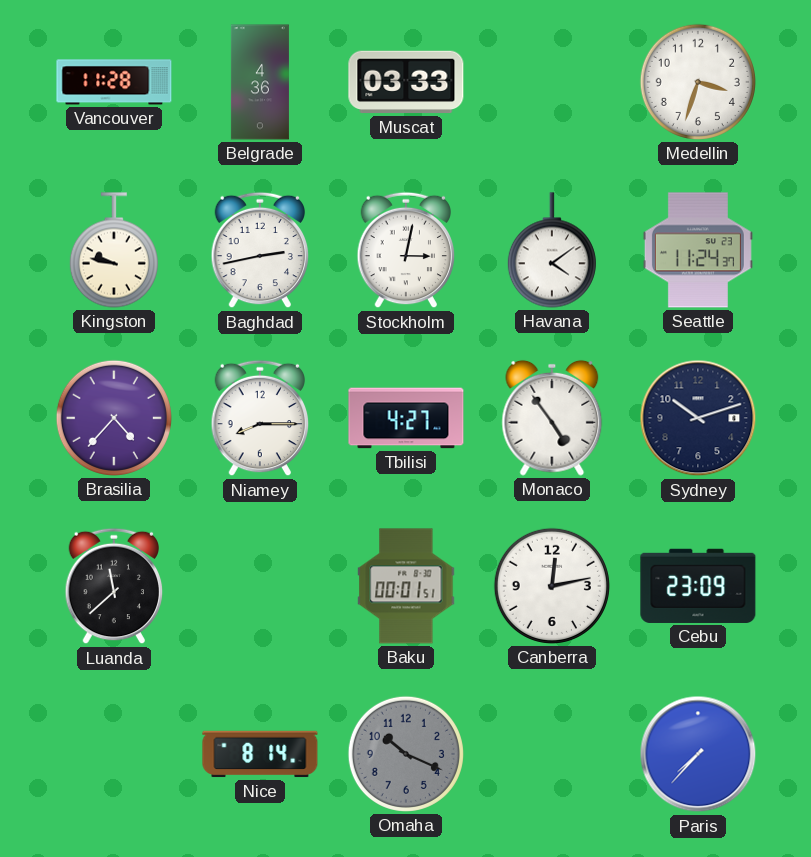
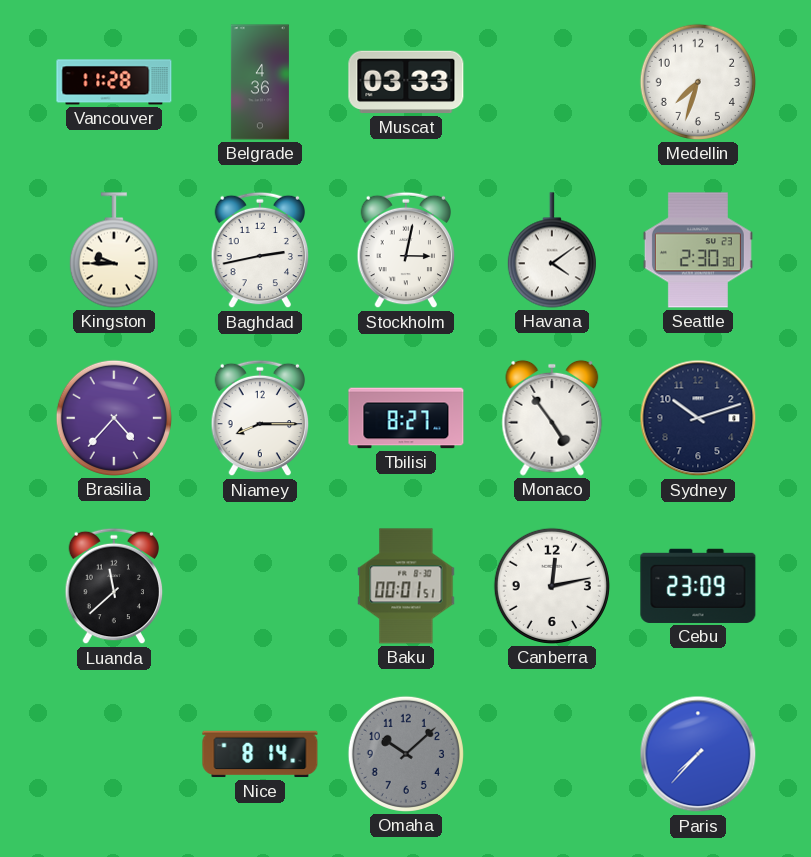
Medellin: 3:33 -> 7:33 (698, 82)
Kingston: 9:47 -> 9:45 (114, 250)
Seattle: 11:24 -> 2:30 (698, 250)
Tbilisi: 4:27 -> 8:27 (406, 418)
Omaha: 10:19 -> 10:08 (406, 754)
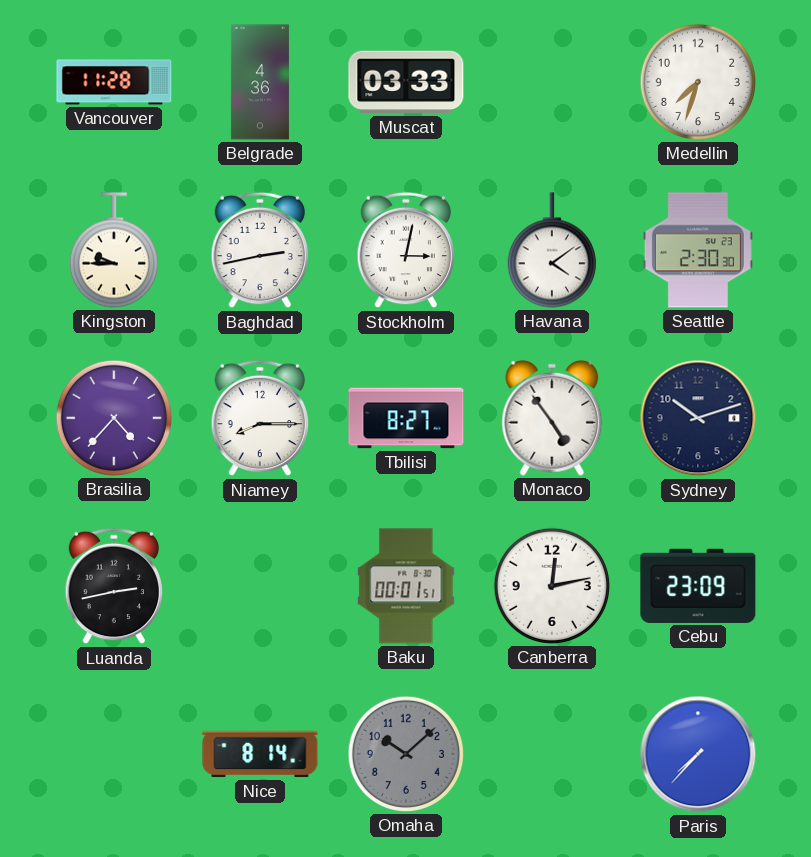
Luanda: 11:38 -> 2:43 (114, 586)
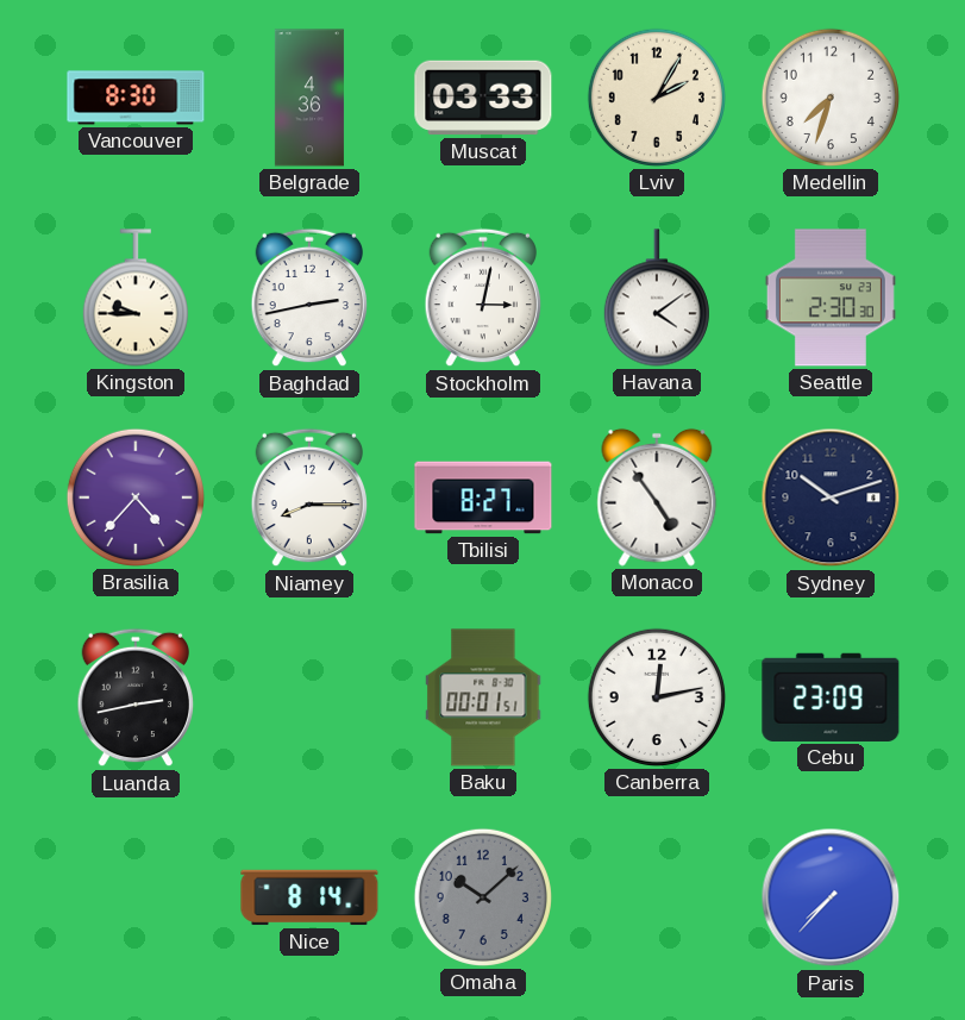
Vancouver: 11:28 -> 8:30 (136, 98)
Lviv: none -> 2:05 (657, 98)
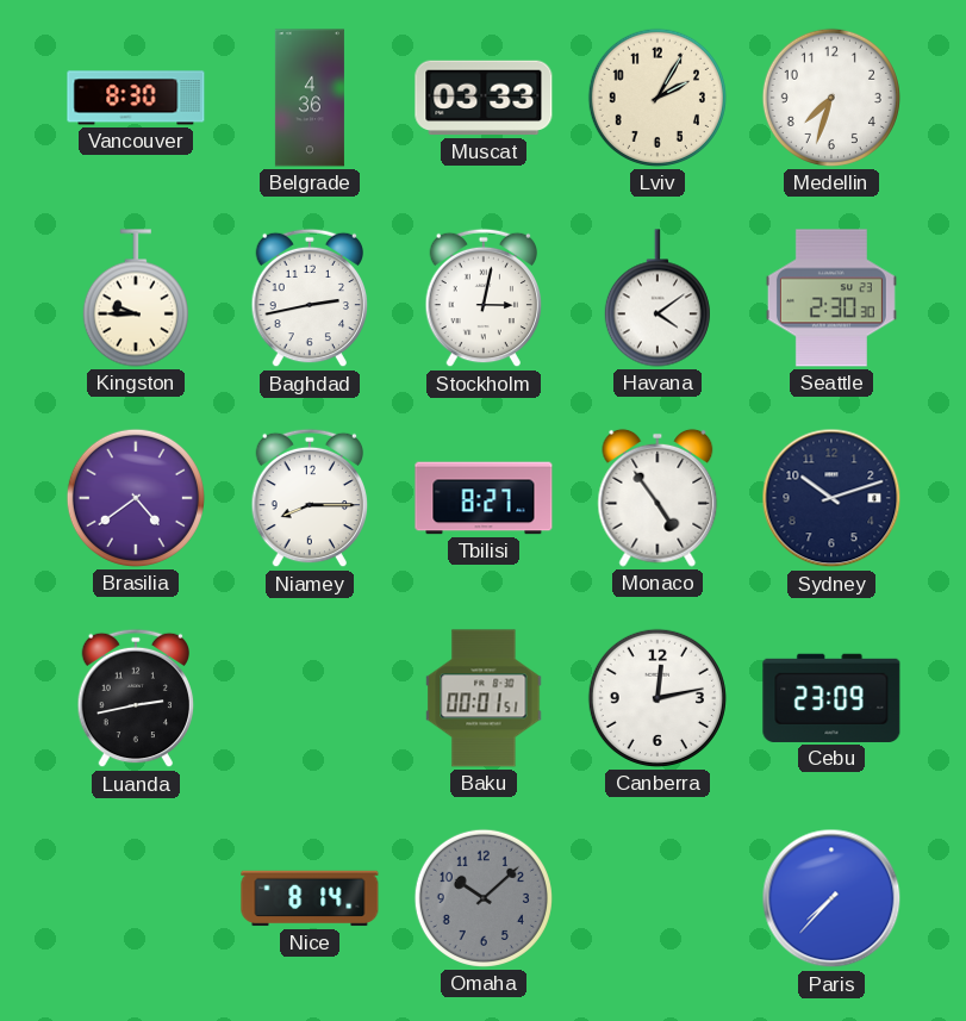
Brasilia: 4:37 -> 4:39 (136, 498)
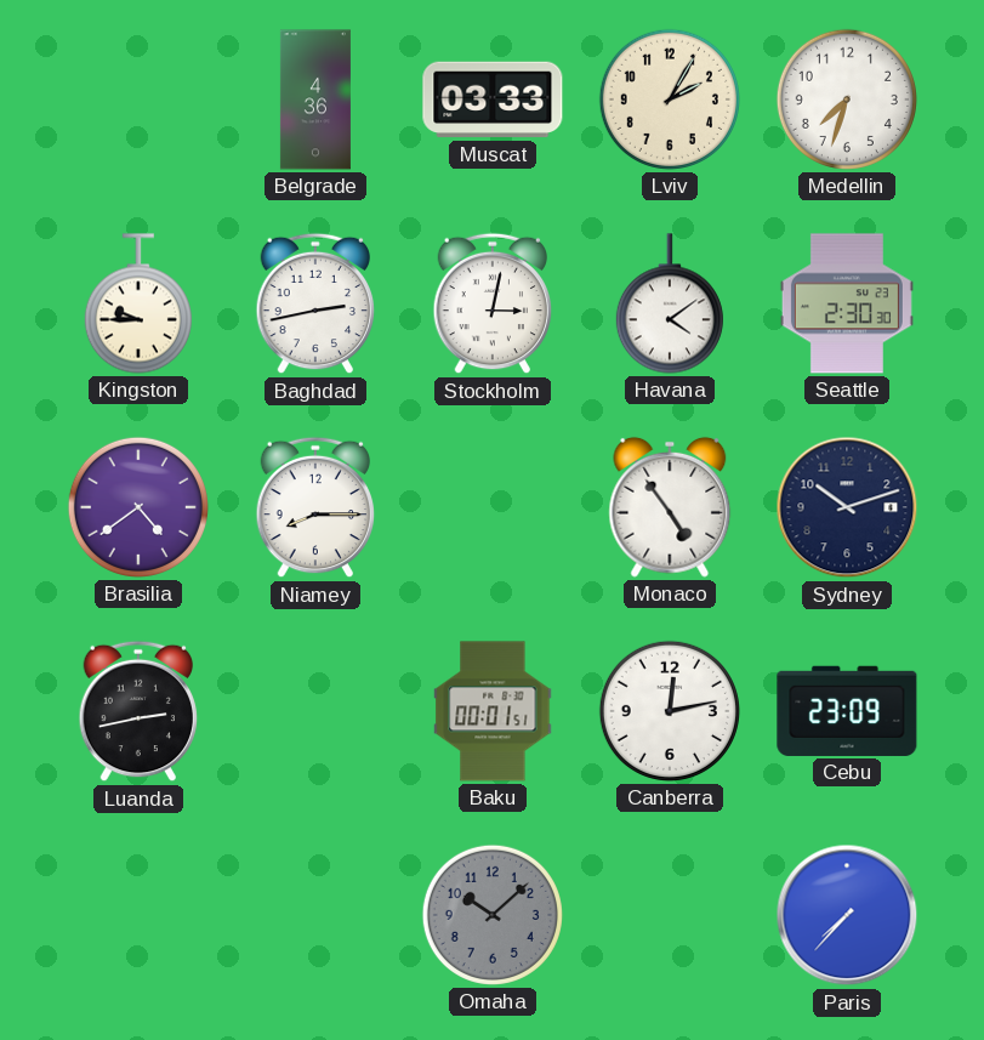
Vancouver: 8:30 -> none (136, 98)
Tbilisi: 8:27 -> none (484, 498)
Nice: 8:14 -> none (310, 898)
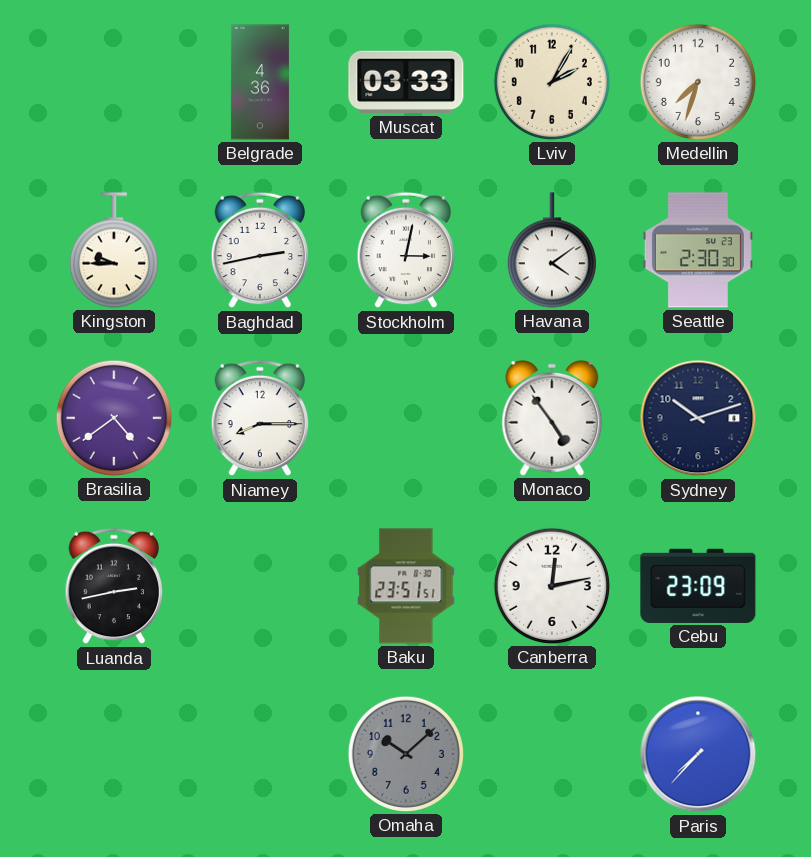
Baku: 00:01 -> 23:51 (406, 586)
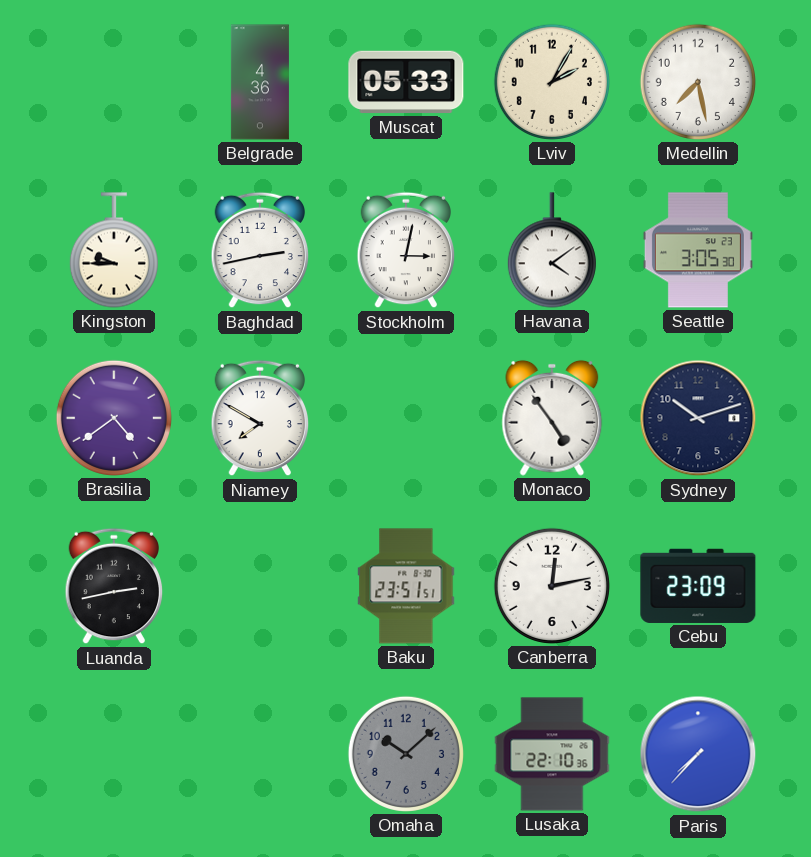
Muscat: 03:33 -> 05:33 (406, 82)
Medellin: 7:33 -> 7:28 (698, 82)
Seattle: 2:30 -> 3:05 (698, 250)
Niamey: 8:15 -> 7:50 (260, 418)
Lusaka: none -> 22:10 (552, 754)
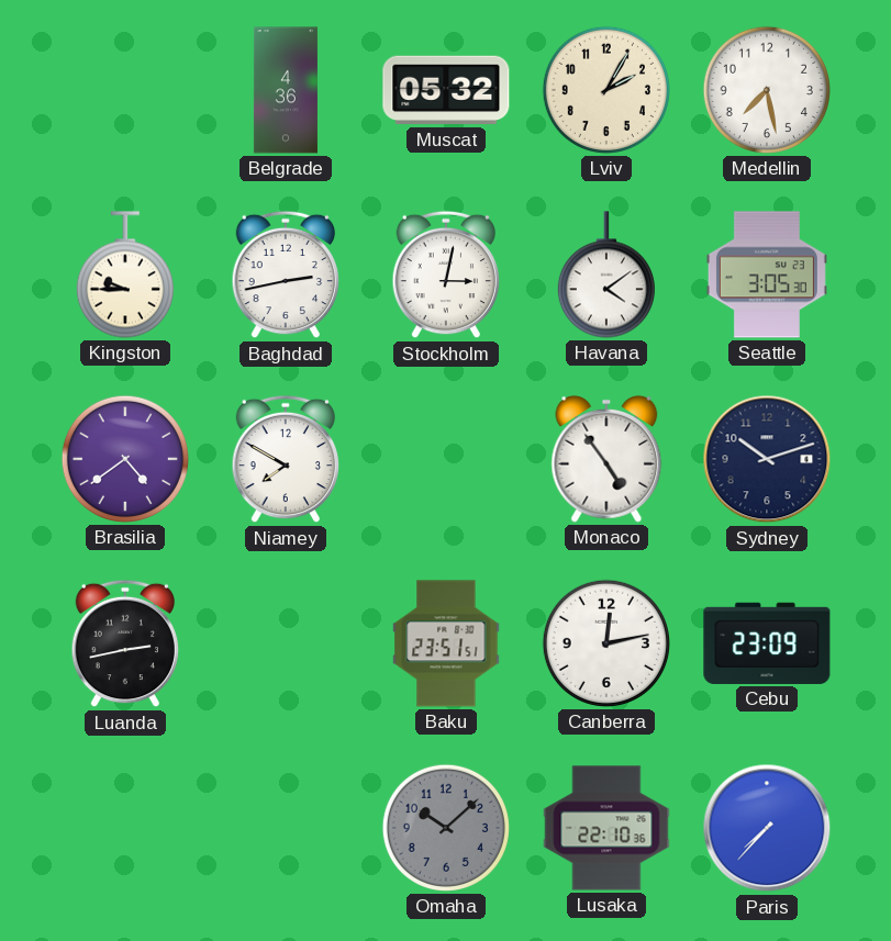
Muscat: 05:33 -> 05:32 (446, 90)
